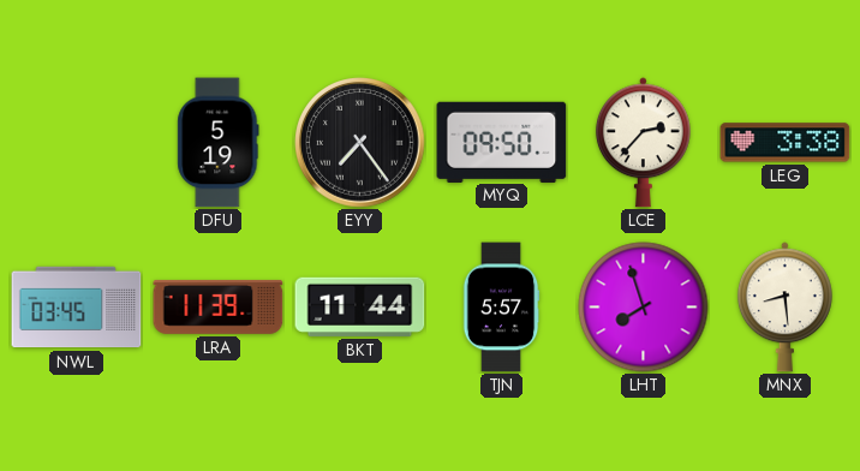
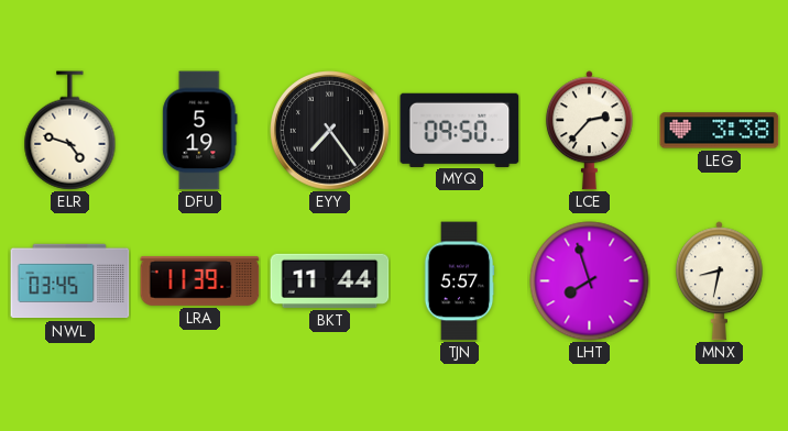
ELR: none -> 4:48 (70, 131)
MNX: 8:29 -> 8:32 (719, 281)
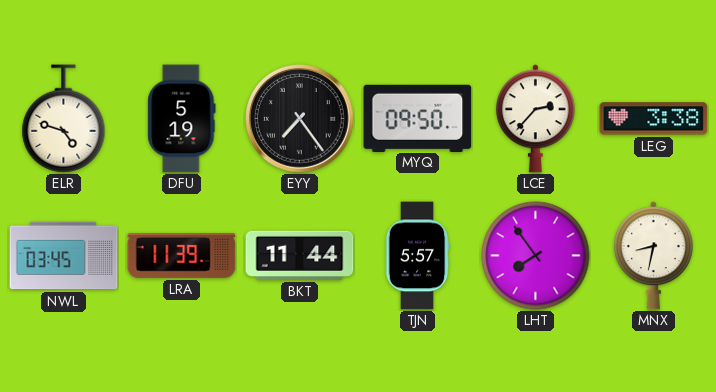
LHT: 7:57 -> 7:54 (536, 256)
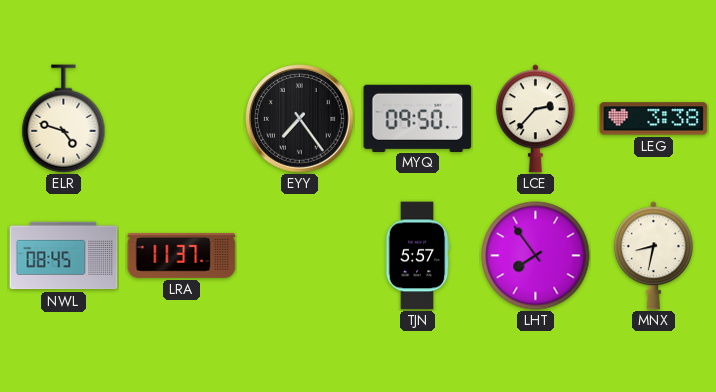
DFU: 5:19 -> none (182, 119)
NWL: 03:45 -> 08:45 (64, 256)
LRA: 11:39 -> 11:37 (182, 255)
BKT: 11:44 -> none (300, 255)
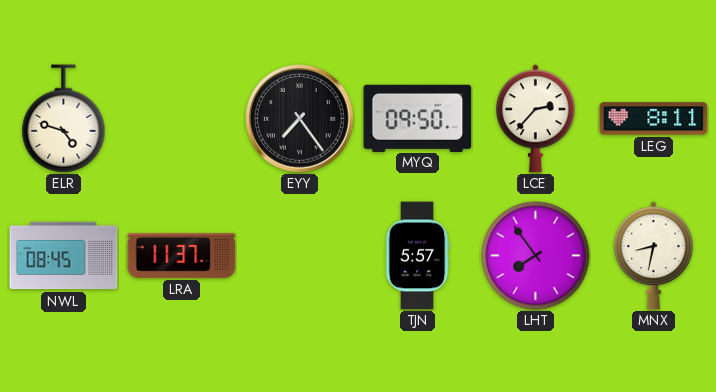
LEG: 3:38 -> 8:11 (654, 119)
